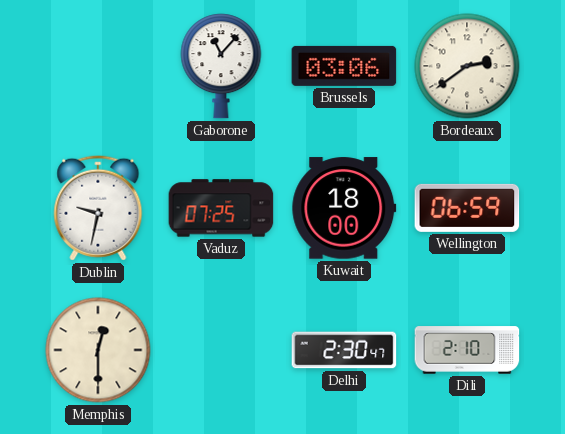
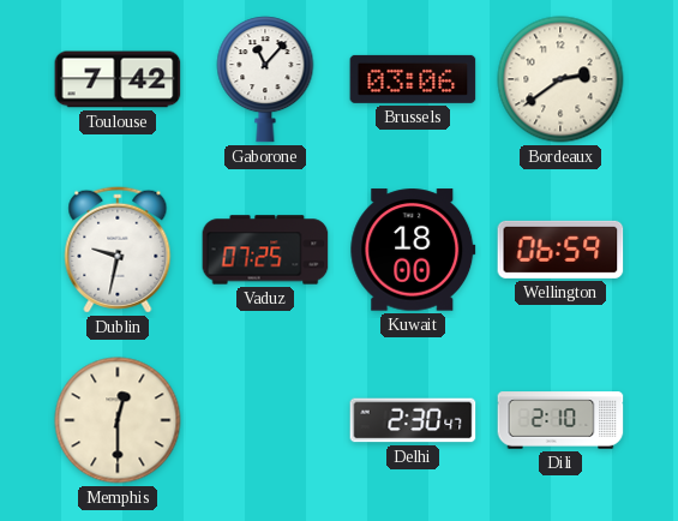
Toulouse: none -> 7:42 (118, 79)
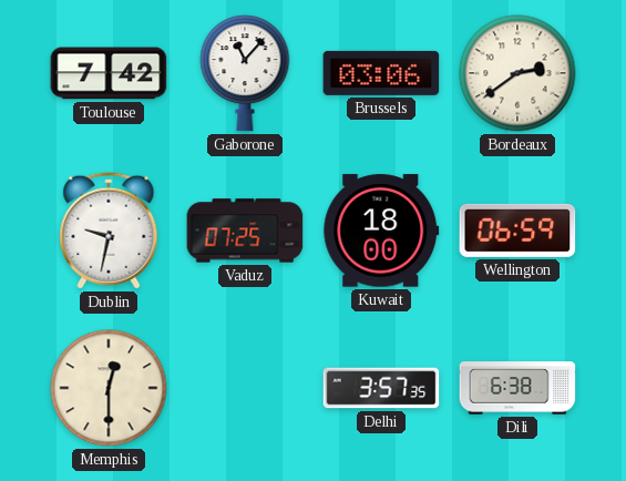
Delhi: 2:30 -> 3:57 (381, 388)
Dili: 2:10 -> 6:38 (517, 388)
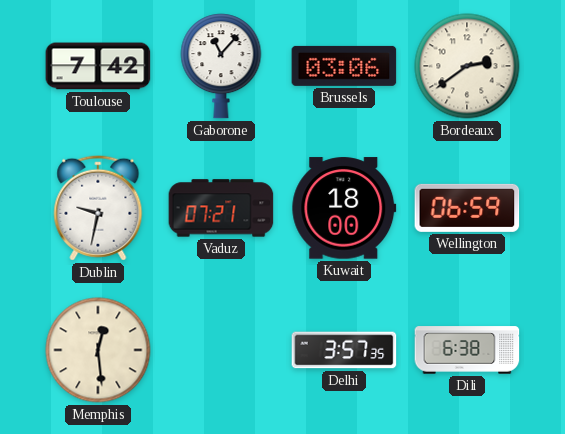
Vaduz: 07:25 -> 07:21 (221, 208)
Memphis: 12:30 -> 12:29 (98, 350)
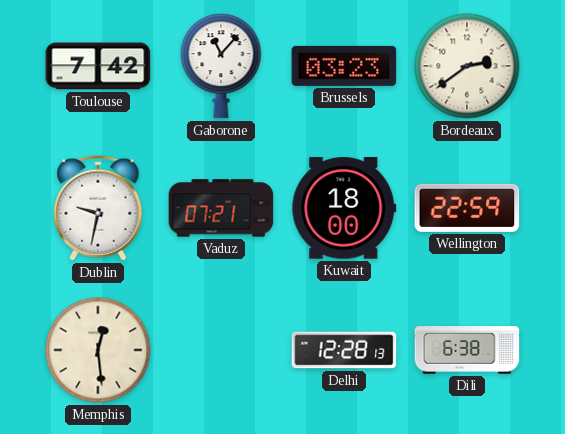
Brussels: 03:06 -> 03:23 (344, 66)
Wellington: 06:59 -> 22:59 (467, 208)
Delhi: 3:57 -> 12:28 (344, 350)
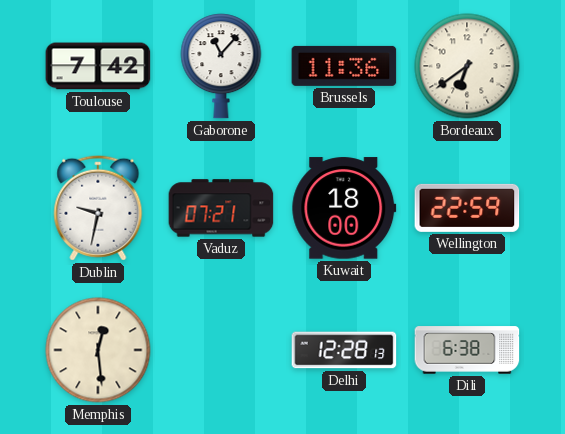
Brussels: 03:23 -> 11:36 (344, 66)
Bordeaux: 2:39 -> 6:39 (467, 66)
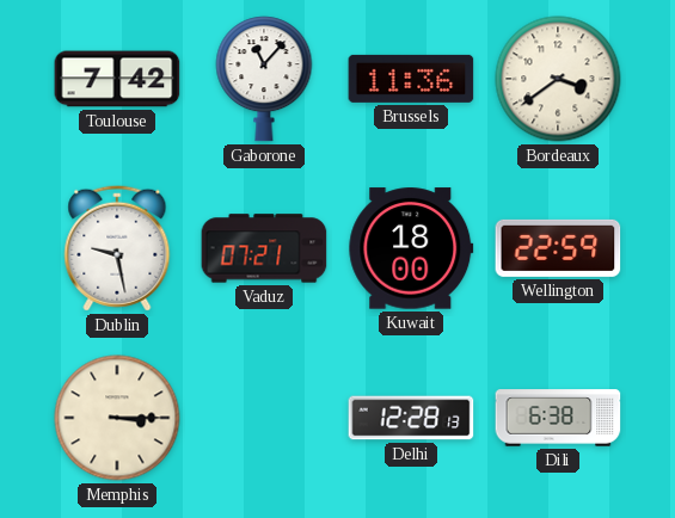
Bordeaux: 6:39 -> 3:39 (558, 79)
Dublin: 9:32 -> 9:28 (117, 248)
Memphis: 12:29 -> 3:15 (117, 418)
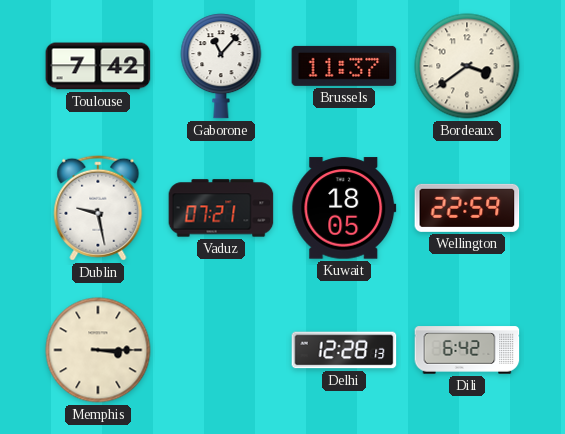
Brussels: 11:36 -> 11:37 (344, 66)
Kuwait: 18:00 -> 18:05 (344, 208)
Dili: 6:38 -> 6:42 (467, 350)
